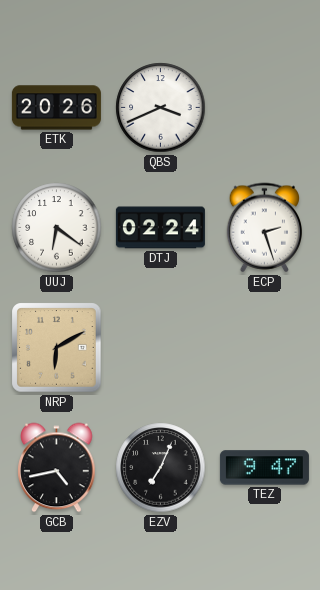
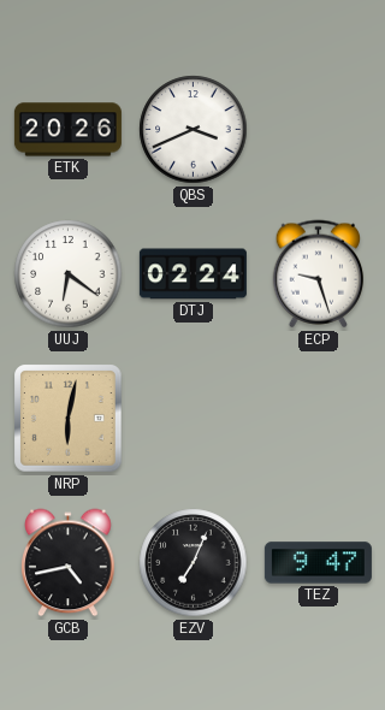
ECP: 2:27 -> 9:27 (318, 274)
NRP: 6:10 -> 6:02 (69, 419)
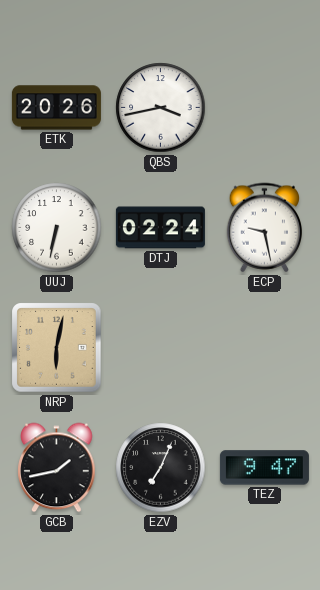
QBS: 3:41 -> 3:43 (161, 108)
UUJ: 6:21 -> 6:32 (57, 228)
ECP: 9:27 -> 9:28 (264, 228)
GCB: 4:43 -> 1:43 (57, 468)
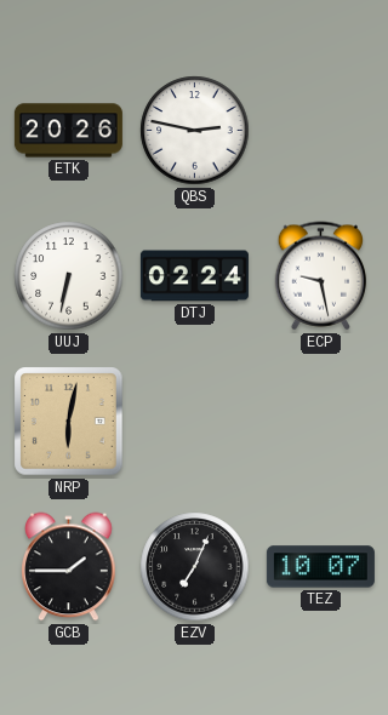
QBS: 3:43 -> 2:47 (195, 131)
GCB: 1:43 -> 1:45 (69, 567)
TEZ: 9:47 -> 10:07 (320, 567)
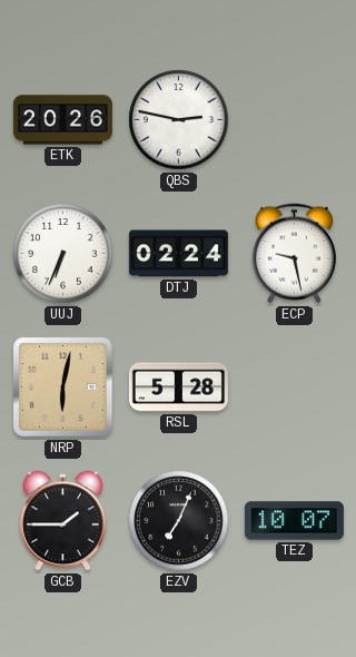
UUJ: 6:32 -> 6:34 (63, 254)
RSL: none -> 5:28 (178, 388)
